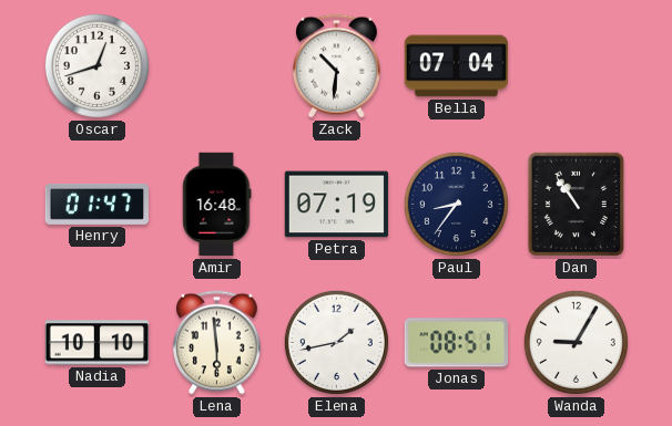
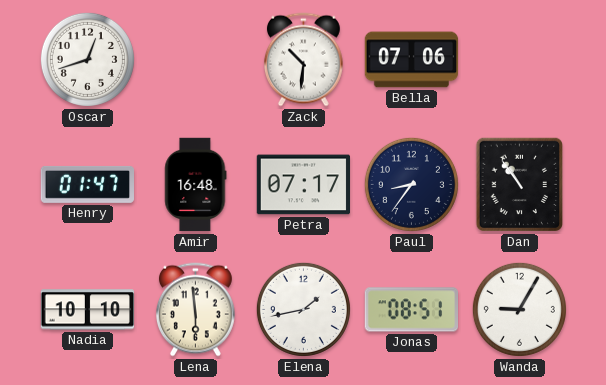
Bella: 07:04 -> 07:06 (412, 60)
Petra: 07:19 -> 07:17 (303, 185)
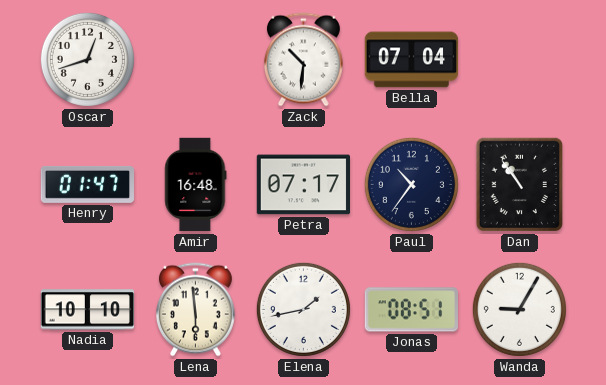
Bella: 07:06 -> 07:04 (412, 60)
Paul: 8:36 -> 10:36 (411, 184)
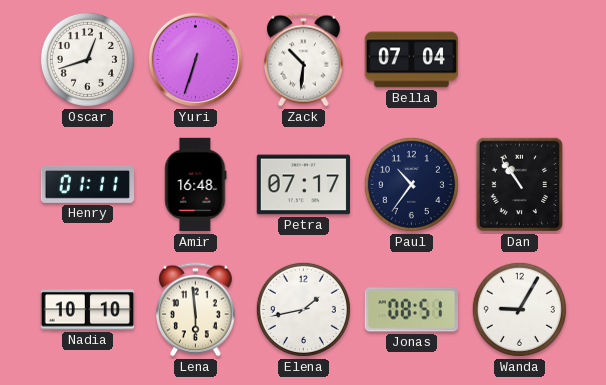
Yuri: none -> 6:33 (195, 59)
Henry: 01:47 -> 01:11 (88, 184)
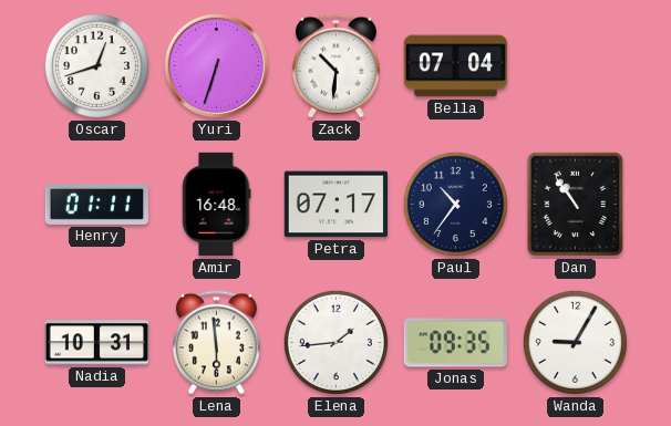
Nadia: 10:10 -> 10:31 (97, 343)
Elena: 1:43 -> 1:44 (335, 342)
Jonas: 08:51 -> 09:35 (455, 343)
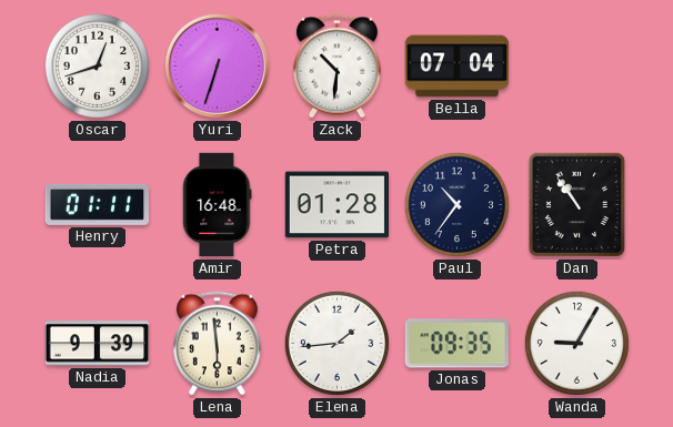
Petra: 07:17 -> 01:28 (336, 205)
Nadia: 10:31 -> 9:39 (98, 344)
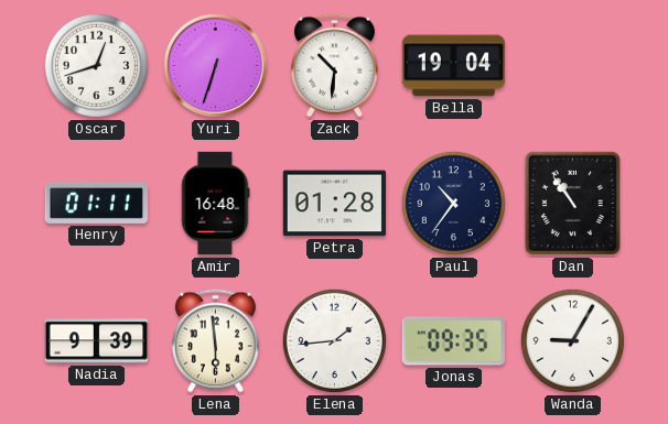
Bella: 07:04 -> 19:04 (454, 66)
